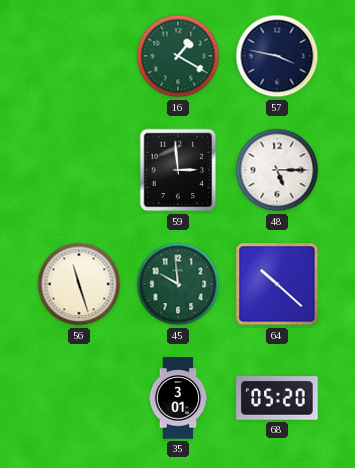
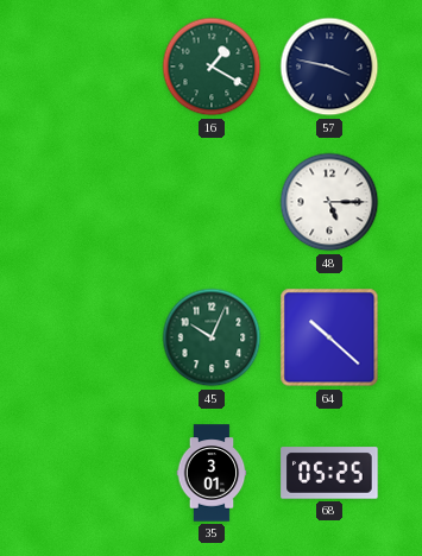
59: 2:59 -> none (178, 170)
56: 11:27 -> none (79, 284)
45: 9:59 -> 10:04 (212, 337)
68: 05:20 -> 05:25 (329, 473)
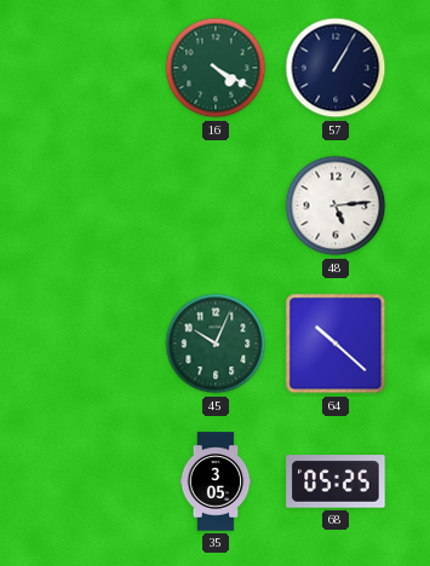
16: 1:20 -> 4:20 (216, 68)
57: 3:47 -> 1:05 (336, 68)
48: 5:15 -> 5:14 (336, 206)
35: 3:01 -> 3:05 (216, 481)
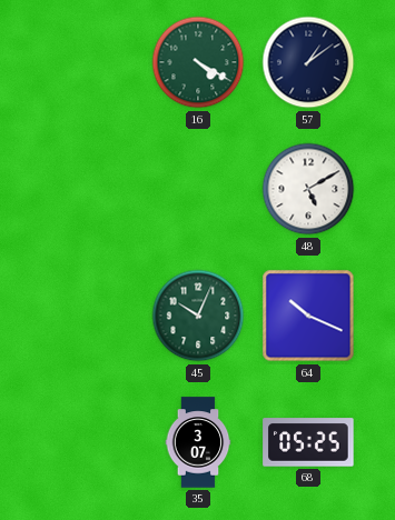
57: 1:05 -> 1:09 (308, 62)
48: 5:14 -> 5:10 (308, 189)
64: 10:22 -> 10:19 (308, 316)
35: 3:05 -> 3:07 (198, 442)
